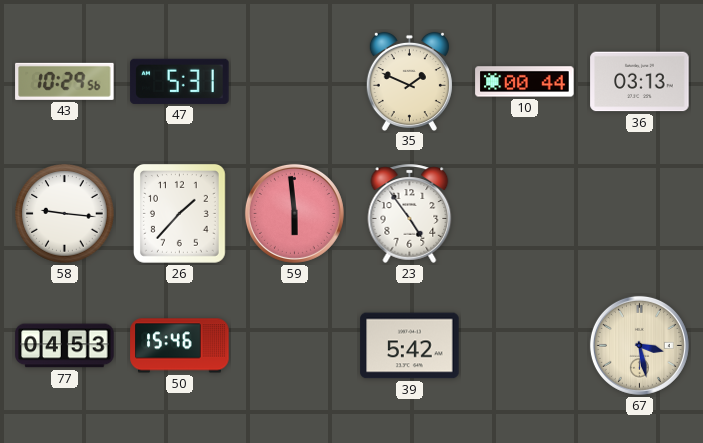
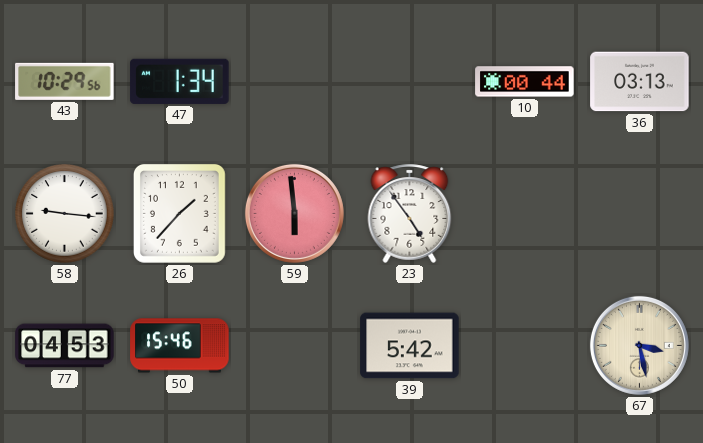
47: 5:31 -> 1:34 (180, 81)
35: 1:49 -> none (409, 81)
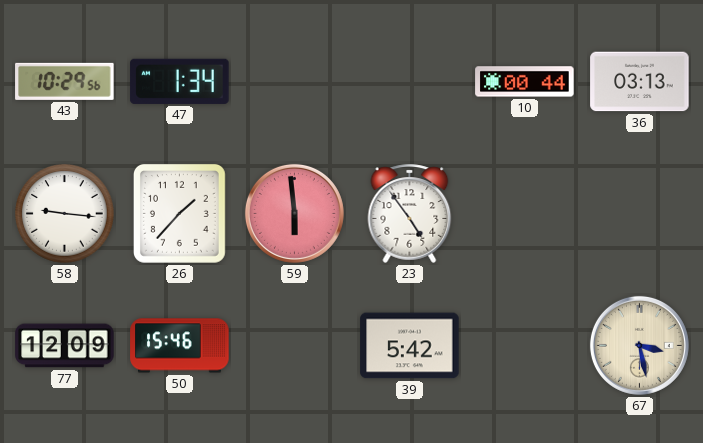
77: 04:53 -> 12:09 (65, 346)
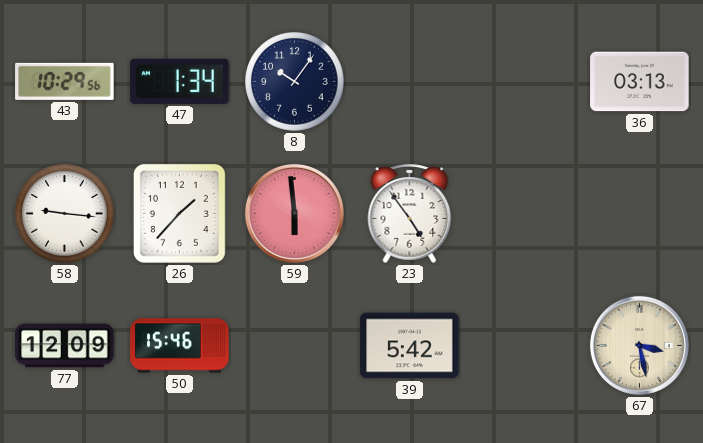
8: none -> 10:06 (295, 82)
10: 00:44 -> none (525, 82)
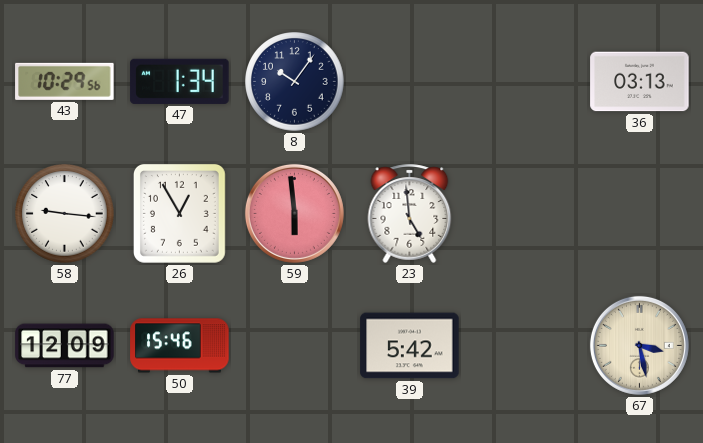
26: 1:37 -> 12:55 (179, 213)
23: 4:54 -> 4:59 (410, 213)
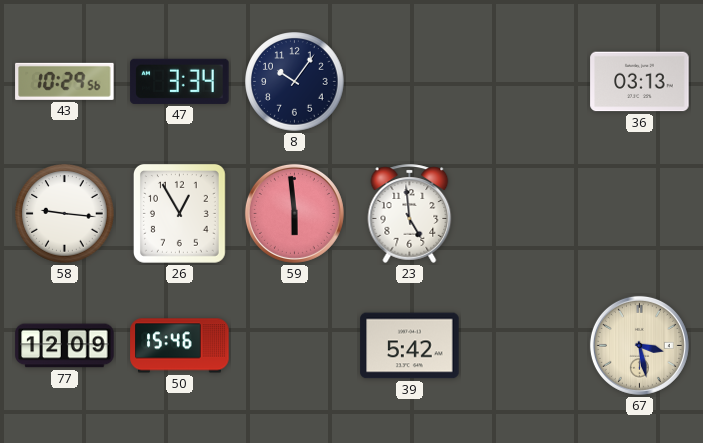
47: 1:34 -> 3:34 (180, 81)
